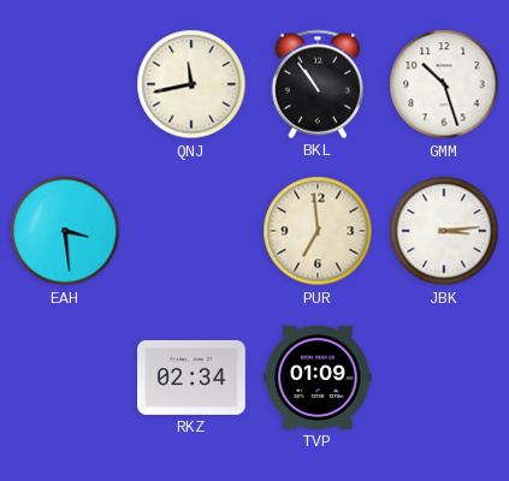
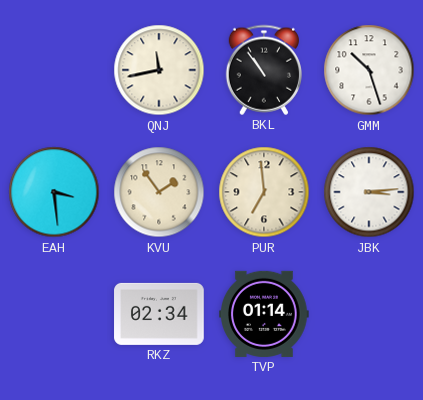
KVU: none -> 1:54 (159, 192)
TVP: 01:09 -> 01:14 (265, 314)
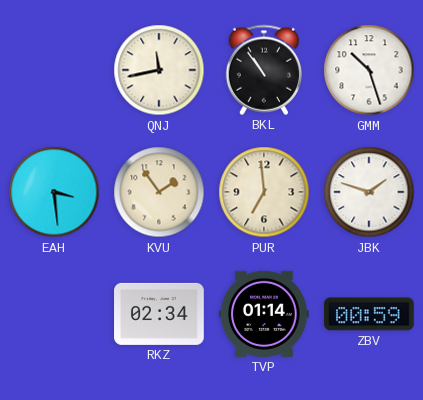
JBK: 3:14 -> 1:48 (369, 192)
ZBV: none -> 00:59 (369, 314)
